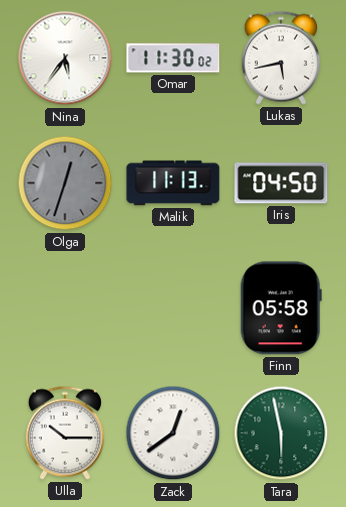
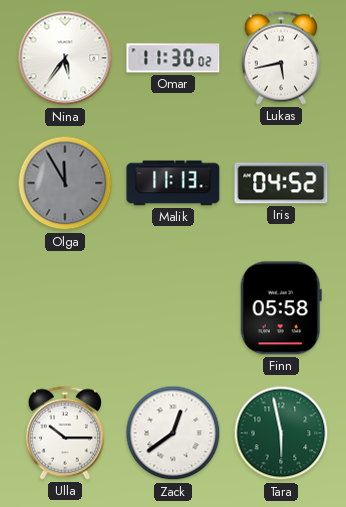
Olga: 12:33 -> 11:55 (65, 183)
Iris: 04:50 -> 04:52 (281, 183)
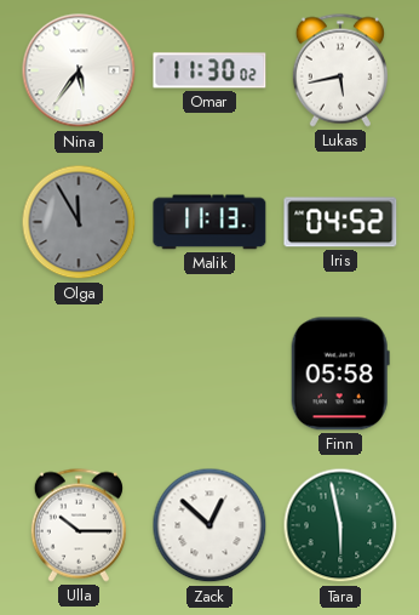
Zack: 12:39 -> 12:52 (209, 525)
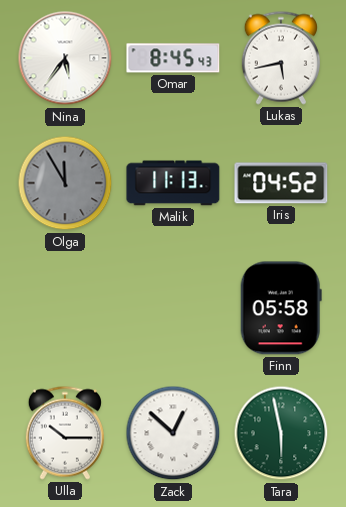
Omar: 11:30 -> 8:45 (173, 58)
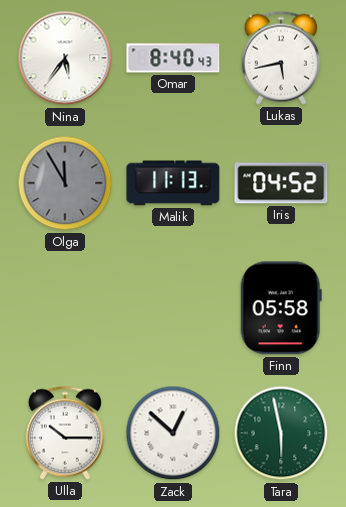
Omar: 8:45 -> 8:40 (173, 58)
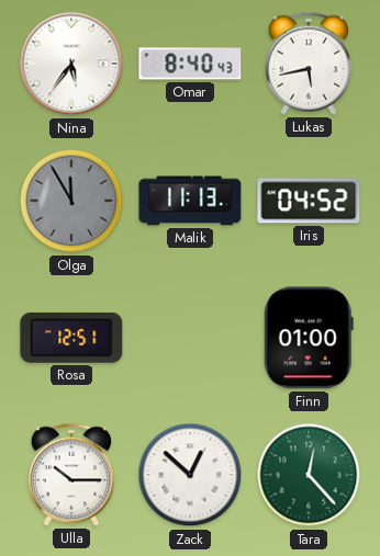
Rosa: none -> 12:51 (71, 338)
Finn: 05:58 -> 01:00 (309, 338)
Tara: 5:58 -> 12:23 (309, 475)
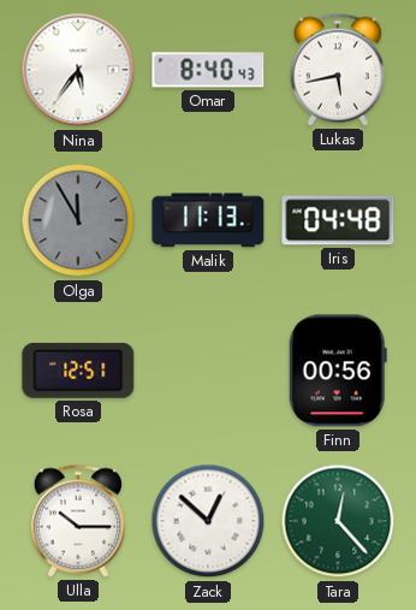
Iris: 04:52 -> 04:48 (338, 220)
Finn: 01:00 -> 00:56 (338, 371)
